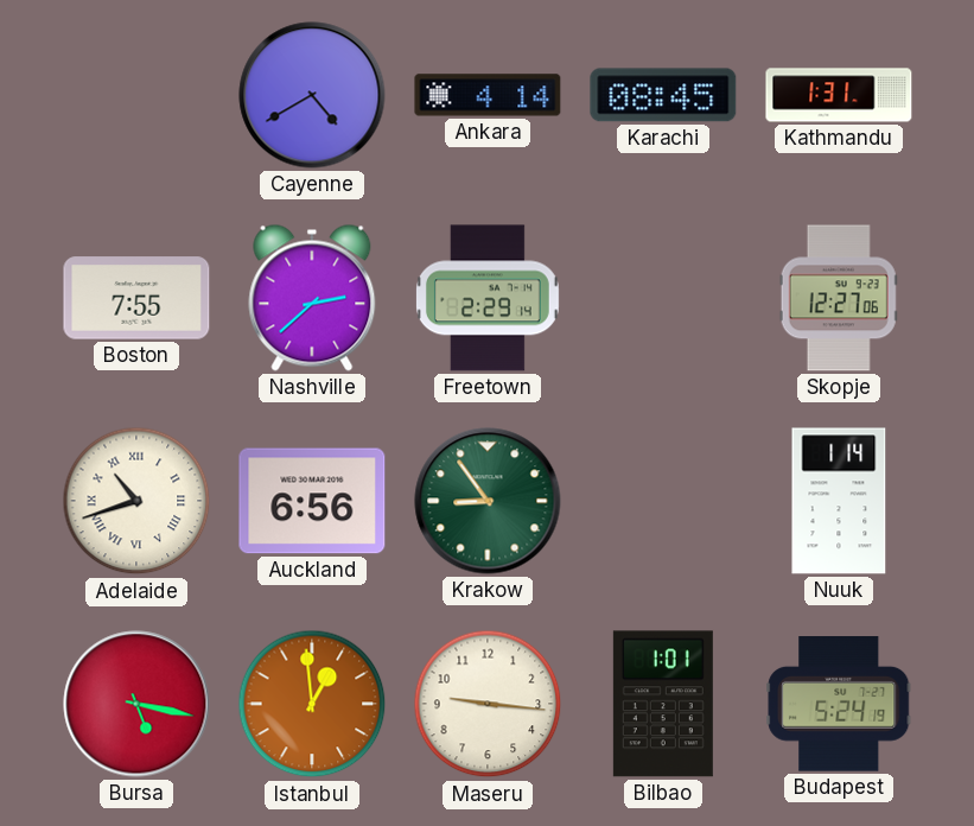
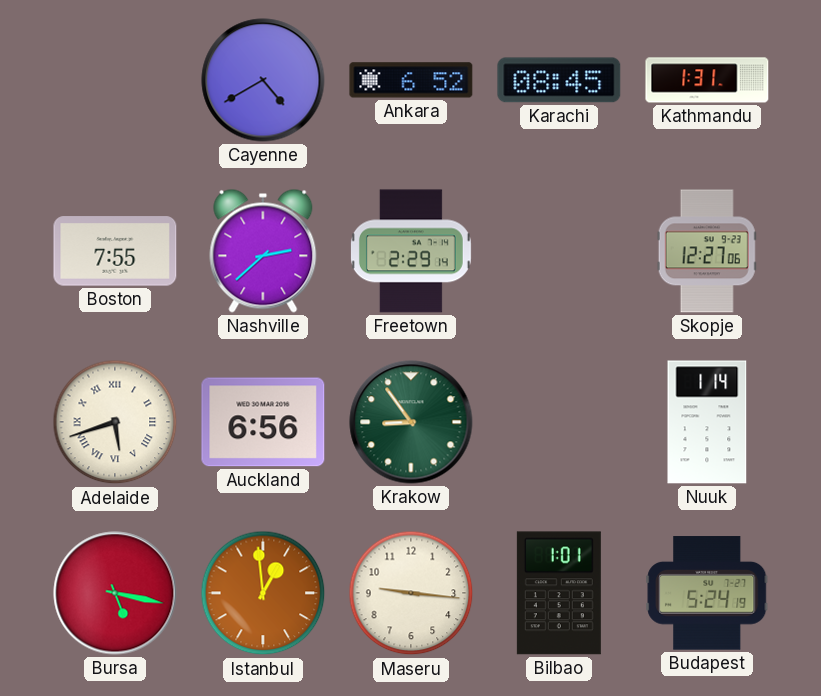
Ankara: 4:14 -> 6:52 (411, 80)
Adelaide: 10:42 -> 5:42 (115, 422)
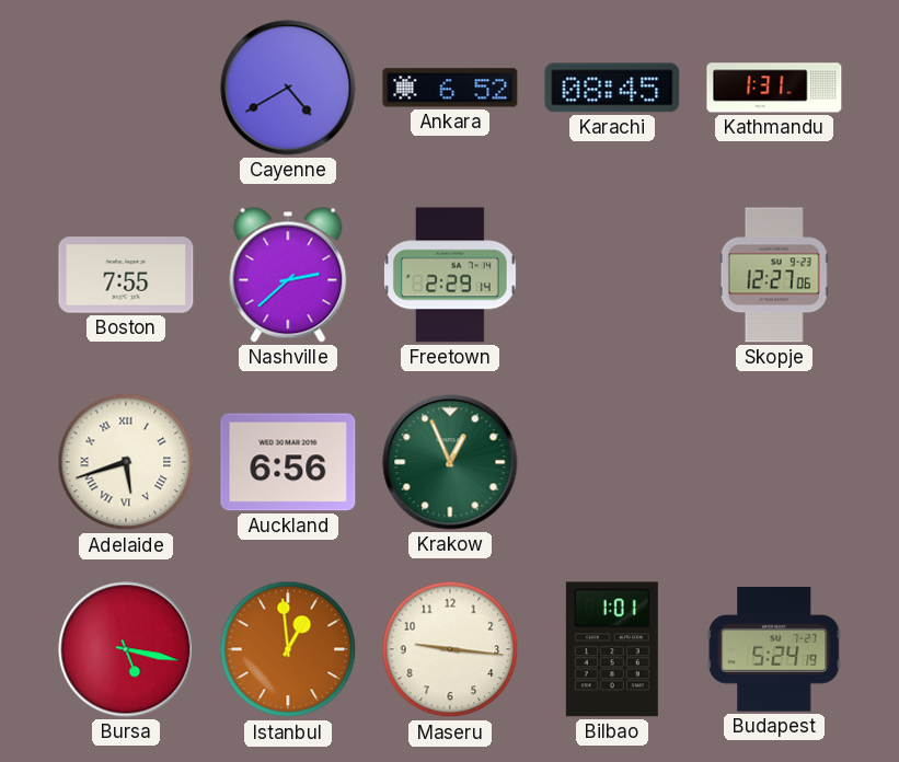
Krakow: 8:54 -> 12:56 (450, 462)
Nuuk: 1:14 -> none (707, 422)
